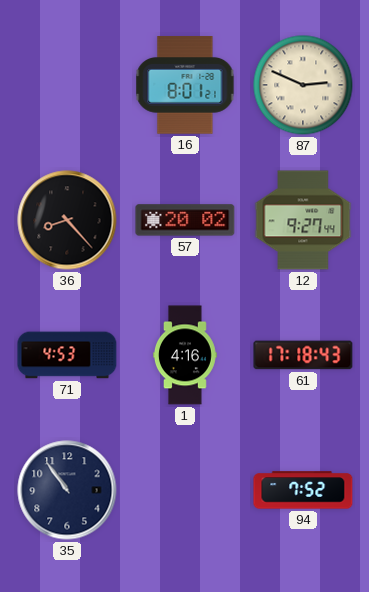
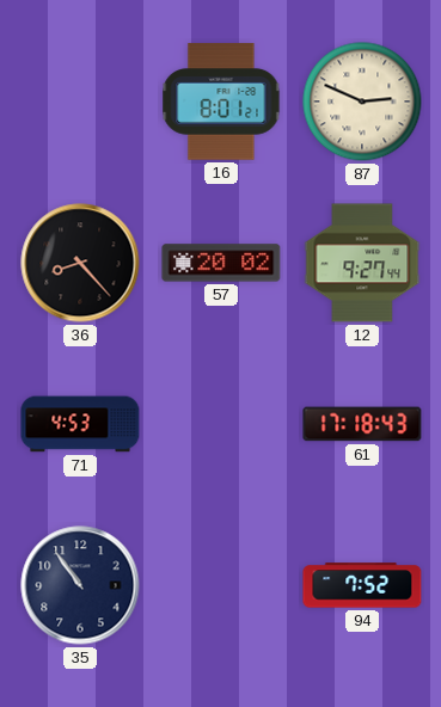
1: 4:16 -> none (186, 355)
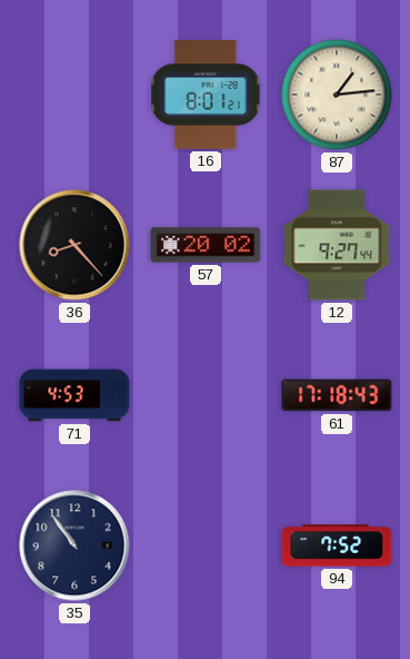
87: 2:49 -> 1:14 (337, 95)
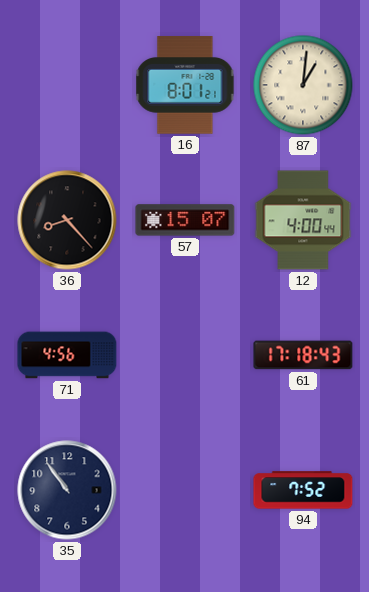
87: 1:14 -> 1:01 (303, 85)
57: 20:02 -> 15:07 (185, 220)
12: 9:27 -> 4:00 (303, 220)
71: 4:53 -> 4:56 (67, 355)
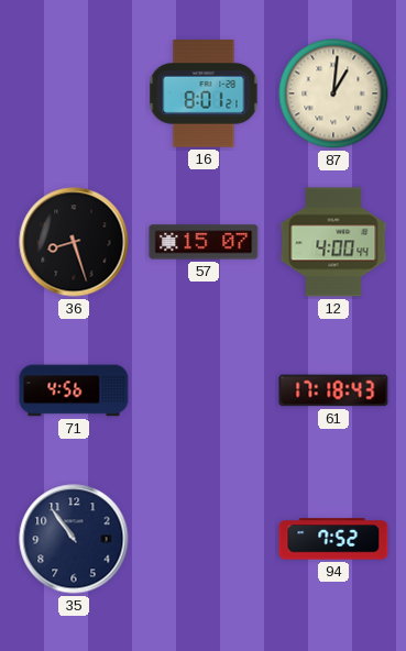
36: 8:23 -> 8:27 (74, 242)
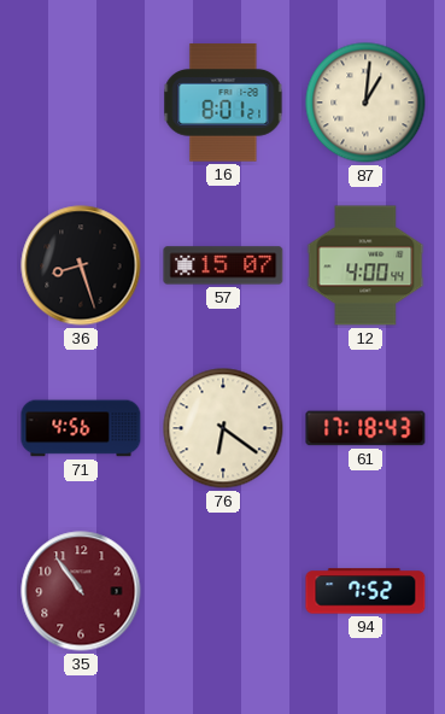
76: none -> 6:21 (223, 428)
35 dial: navy -> burgundy (81, 591)
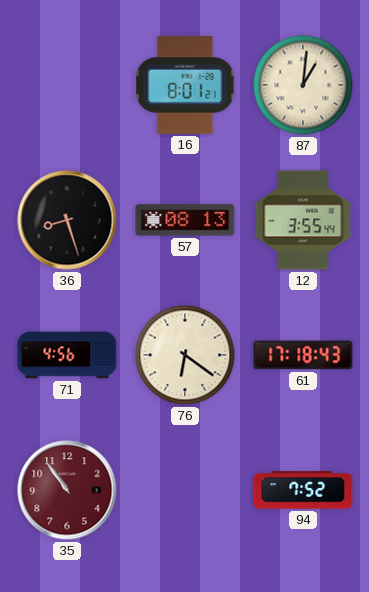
57: 15:07 -> 08:13 (185, 220)
12: 4:00 -> 3:55 (303, 220)
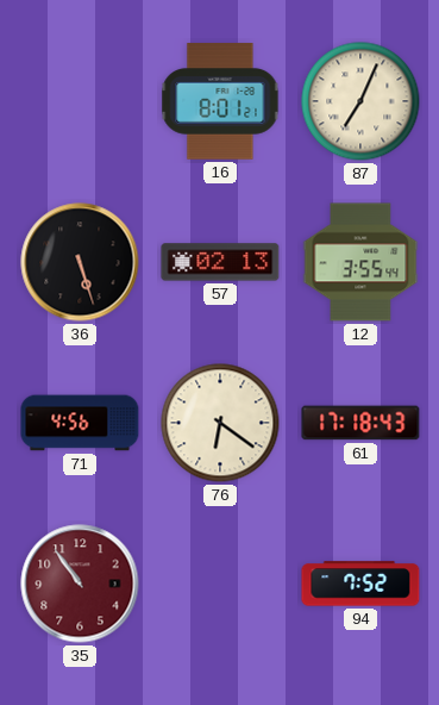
87: 1:01 -> 7:04 (360, 101)
36: 8:27 -> 5:27 (80, 262)
57: 08:13 -> 02:13 (220, 262)
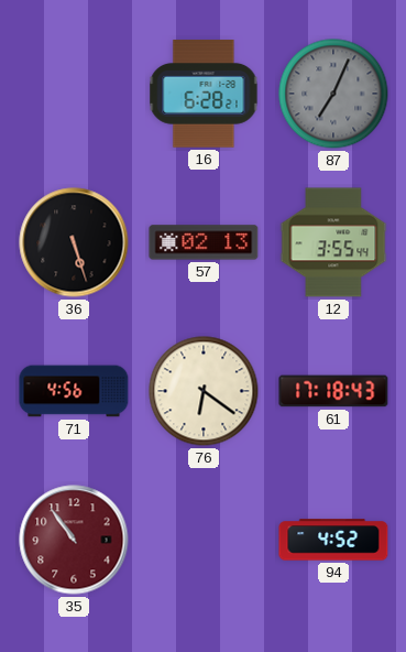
16: 8:01 -> 6:28 (204, 94)
87 dial: cream -> grey (333, 94)
94: 7:52 -> 4:52 (333, 540)
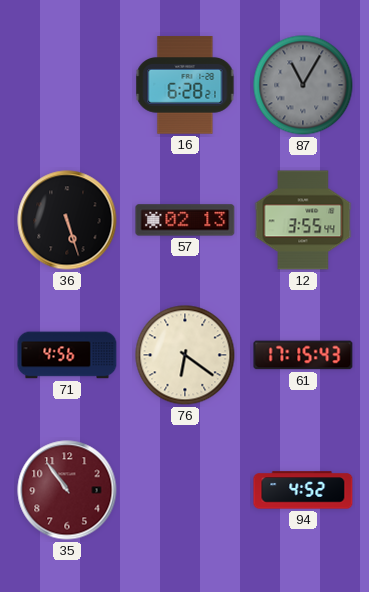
87: 7:04 -> 11:05 (303, 85)
61: 17:18 -> 17:15 (303, 355)
